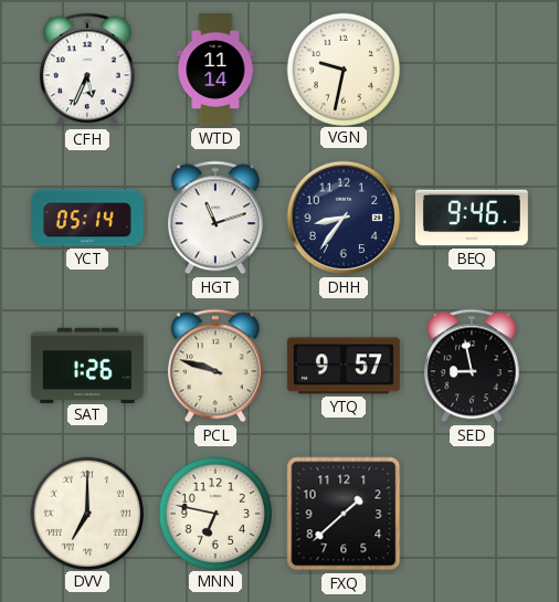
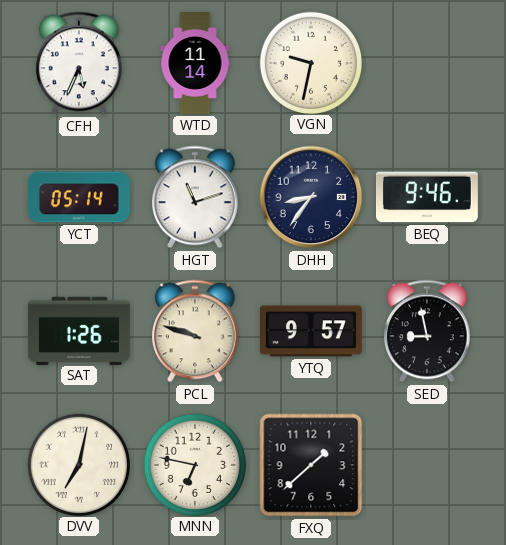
DVV: 7:00 -> 7:02 (78, 464)
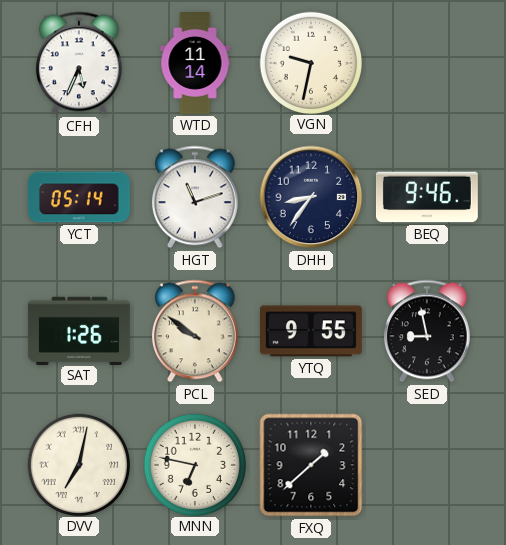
PCL: 9:48 -> 9:51 (195, 331)
YTQ: 9:57 -> 9:55 (311, 331)
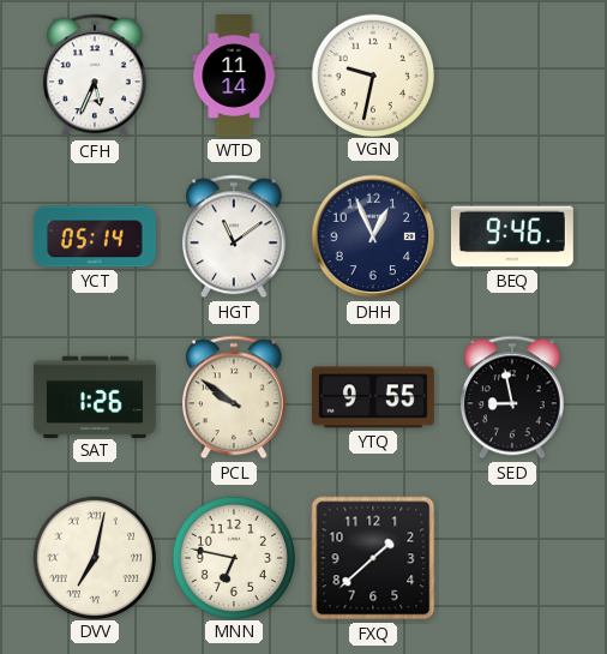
HGT: 11:12 -> 11:09 (234, 236)
DHH: 8:36 -> 12:56 (373, 236)
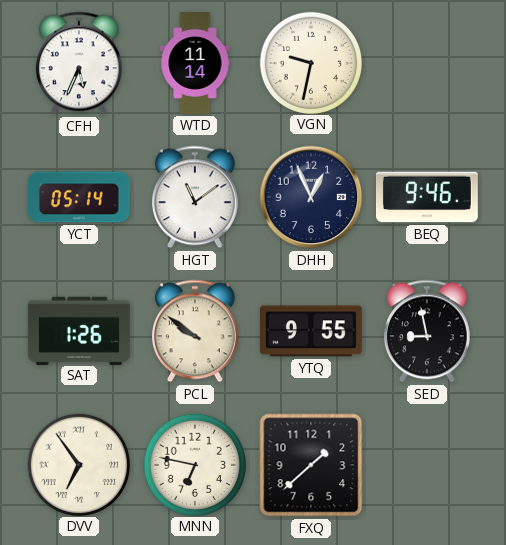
DVV: 7:02 -> 6:54 (78, 464)
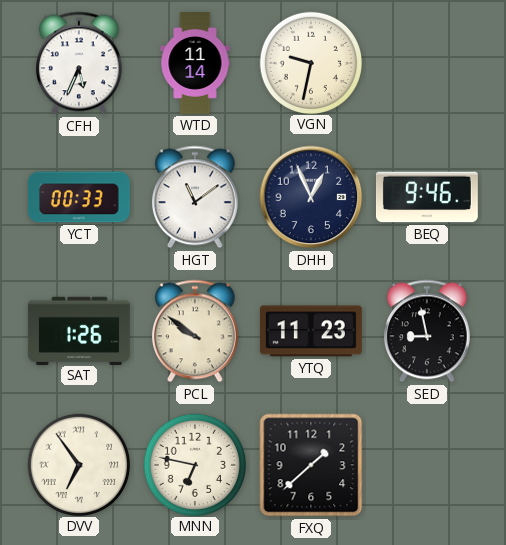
YCT: 05:14 -> 00:33 (79, 197)
YTQ: 9:55 -> 11:23 (311, 331)
